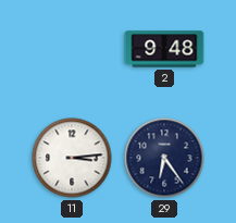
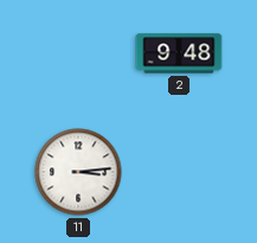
29: 6:24 -> none (164, 158)
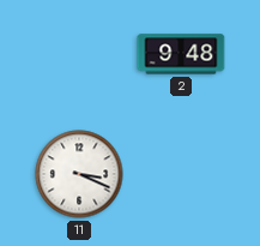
11: 3:14 -> 3:19 (79, 174)
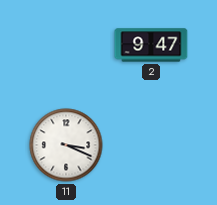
2: 9:48 -> 9:47 (151, 45)
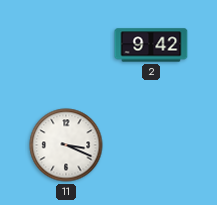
2: 9:47 -> 9:42 (151, 45)
